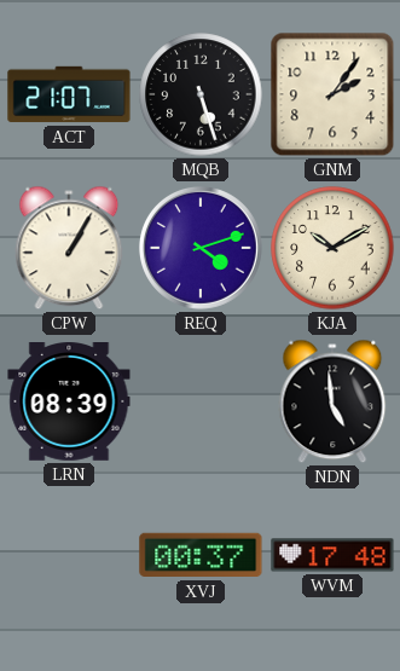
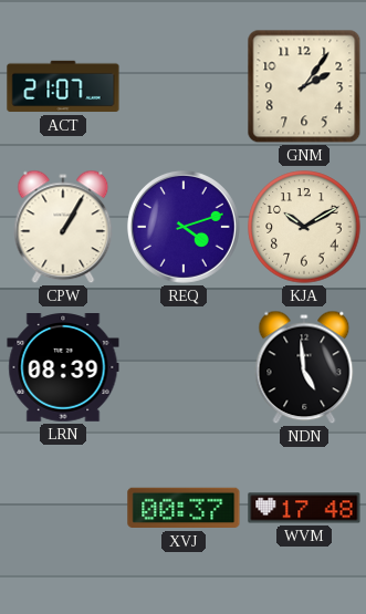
MQB: 5:27 -> none (201, 94)
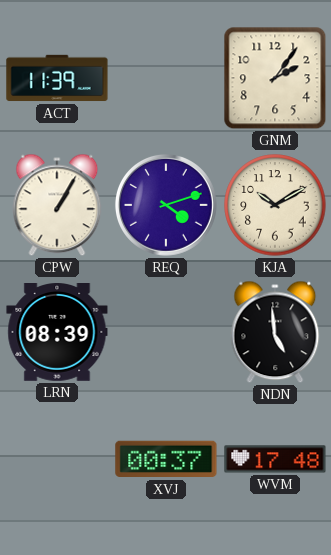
ACT: 21:07 -> 11:39 (57, 78)
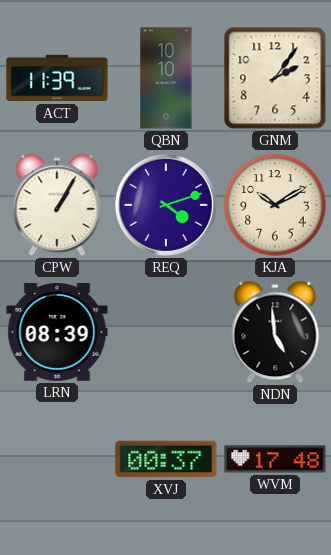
QBN: none -> 10:10 (166, 78)
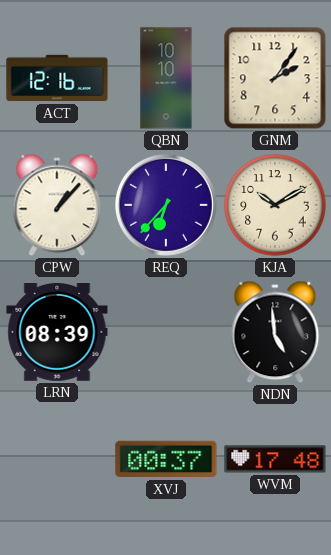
ACT: 11:39 -> 12:16 (57, 78)
CPW: 1:05 -> 1:07 (57, 205)
REQ: 4:12 -> 6:37 (166, 205)
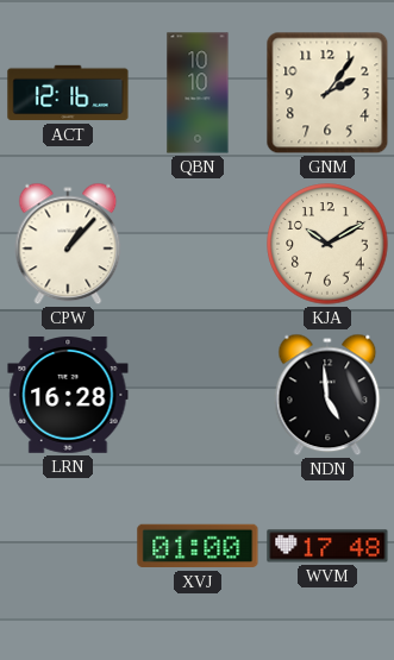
REQ: 6:37 -> none (166, 205)
LRN: 08:39 -> 16:28 (68, 396)
XVJ: 00:37 -> 01:00 (198, 546)
